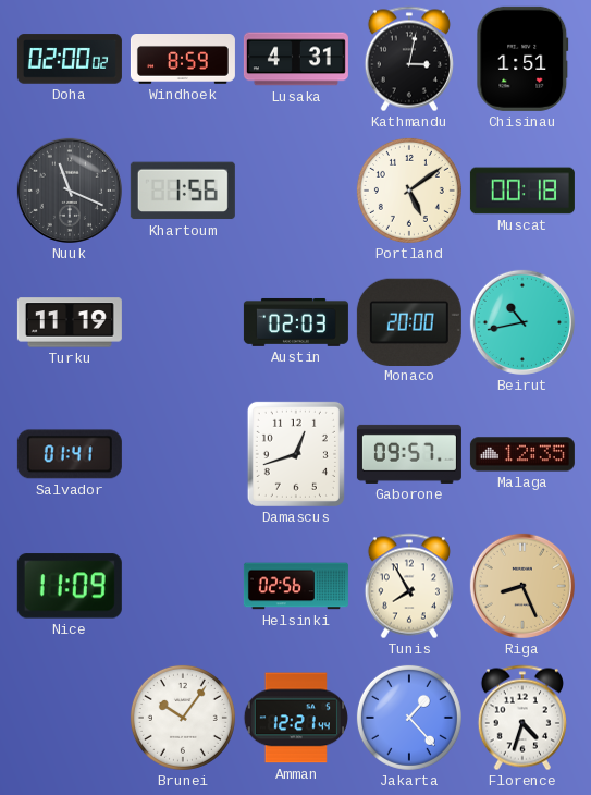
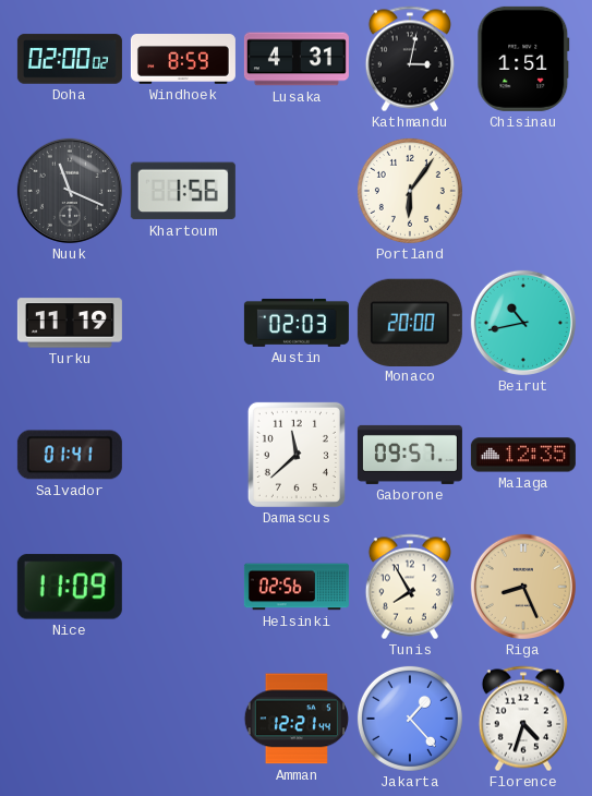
Portland: 5:09 -> 6:06 (410, 191)
Muscat: 00:18 -> none (522, 191)
Damascus: 12:42 -> 11:38 (297, 455)
Brunei: 10:06 -> none (183, 718)
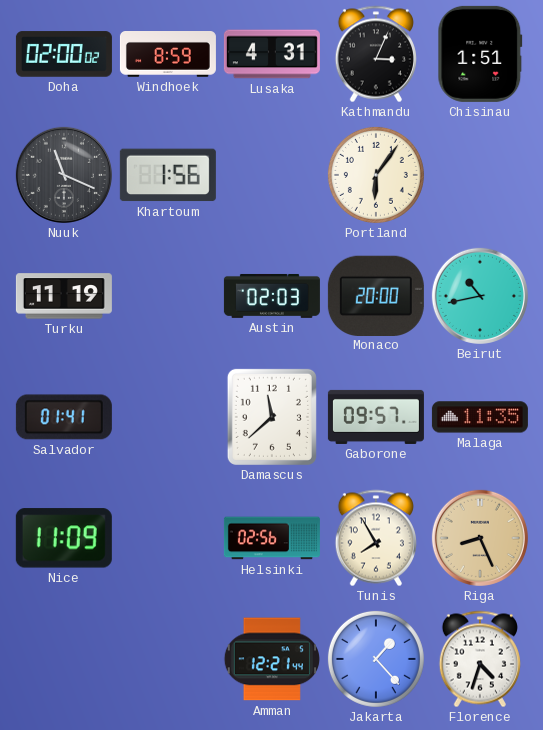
Kathmandu: 3:02 -> 3:04 (376, 54)
Malaga: 12:35 -> 11:35 (480, 417)
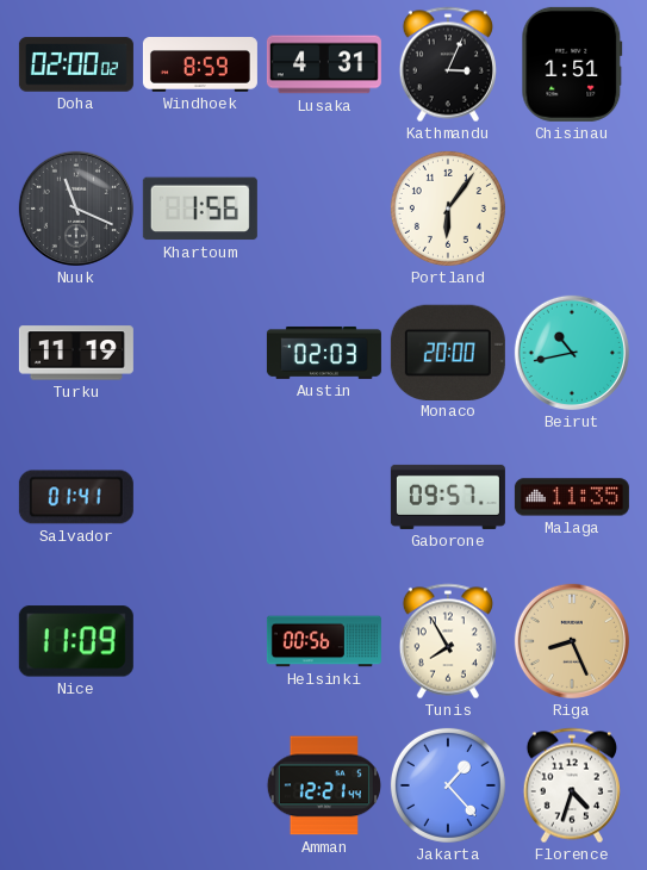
Damascus: 11:38 -> none (272, 417)
Helsinki: 02:56 -> 00:56 (324, 641)
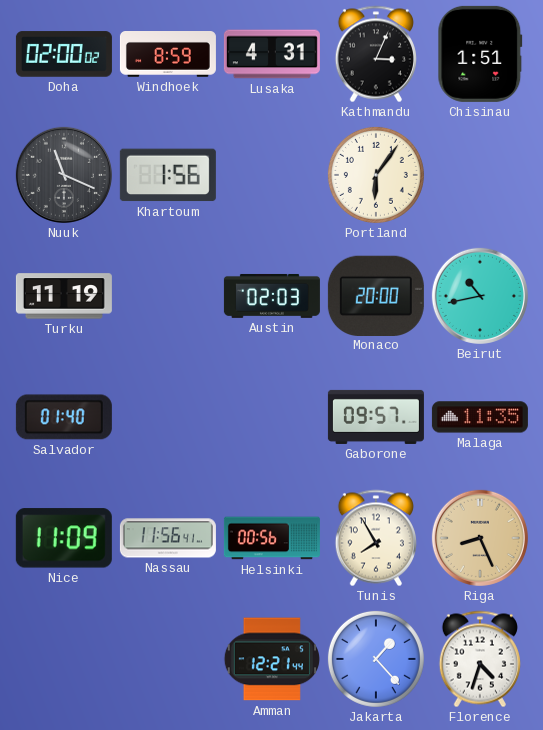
Salvador: 01:41 -> 01:40 (64, 417)
Nassau: none -> 11:56 (168, 538)
